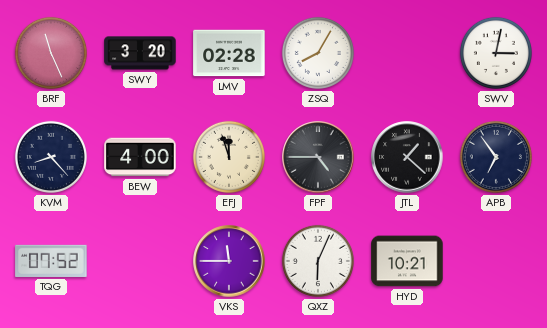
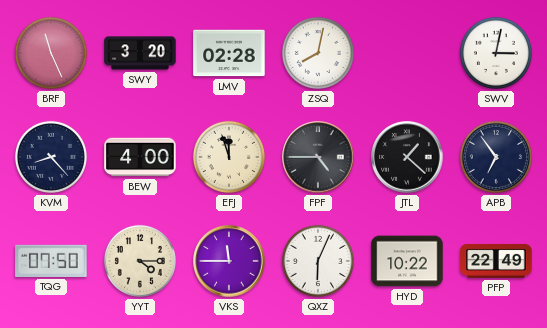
ZSQ: 8:05 -> 8:02 (318, 53)
TQG: 07:52 -> 07:50 (51, 261)
YYT: none -> 4:15 (140, 261)
HYD: 10:21 -> 10:22 (407, 261)
PFP: none -> 22:49 (496, 261)
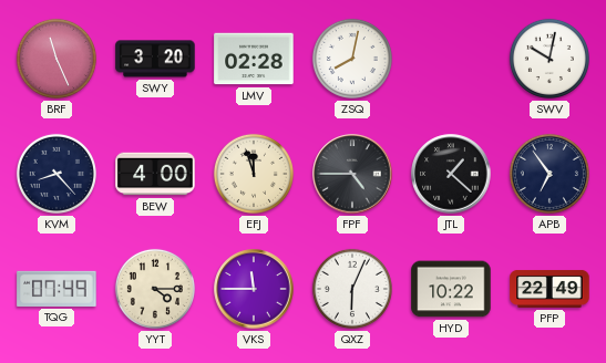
SWV: 3:02 -> 10:02 (549, 59)
TQG: 07:50 -> 07:49 (57, 289)
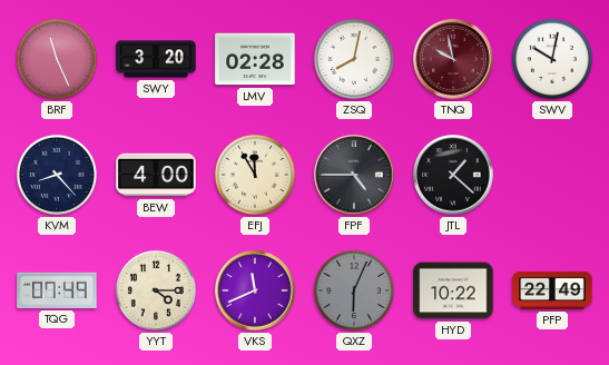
TNQ: none -> 9:58 (453, 59)
EFJ: 11:57 -> 11:55 (255, 175)
APB: 6:54 -> none (549, 174)
VKS: 11:45 -> 11:41 (255, 290)
QXZ dial: white -> grey (354, 290)
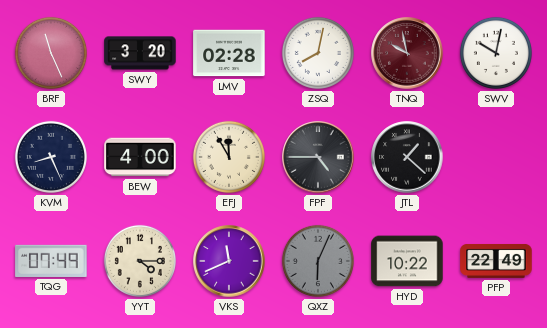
KVM: 8:23 -> 8:26 (51, 157)
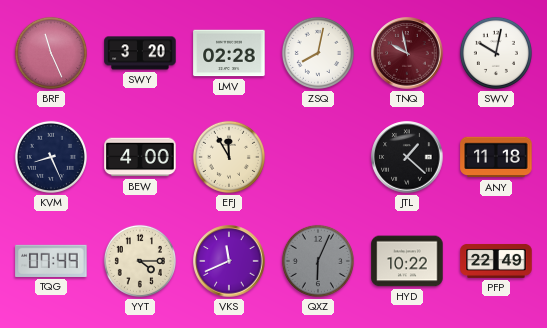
FPF: 4:45 -> none (318, 157)
ANY: none -> 11:18 (496, 157)
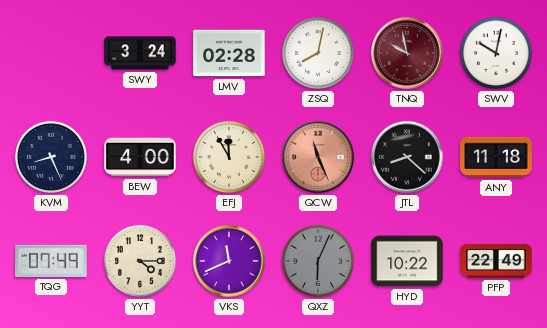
BRF: 11:26 -> none (51, 53)
SWY: 3:20 -> 3:24 (140, 53)
QCW: none -> 11:26 (318, 157)
JTL: 1:22 -> 8:22 (407, 157)
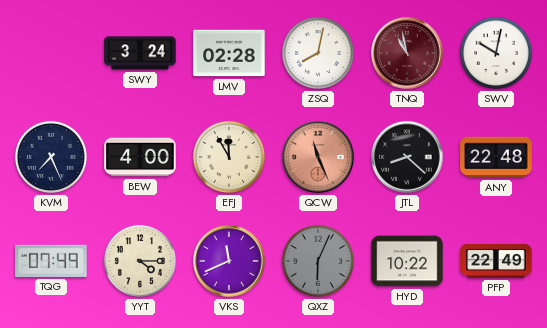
TNQ: 9:58 -> 10:58 (407, 53)
KVM: 8:26 -> 7:26 (51, 157)
ANY: 11:18 -> 22:48 (496, 157)
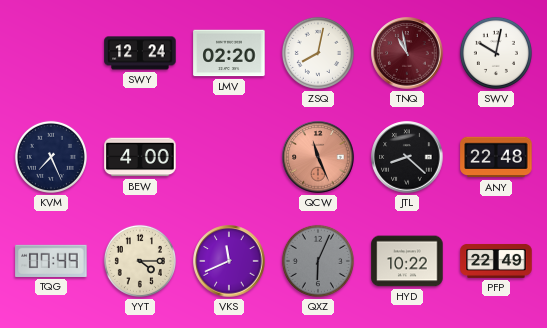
SWY: 3:24 -> 12:24 (140, 53)
LMV: 02:28 -> 02:20 (229, 53)
EFJ: 11:55 -> none (229, 157)
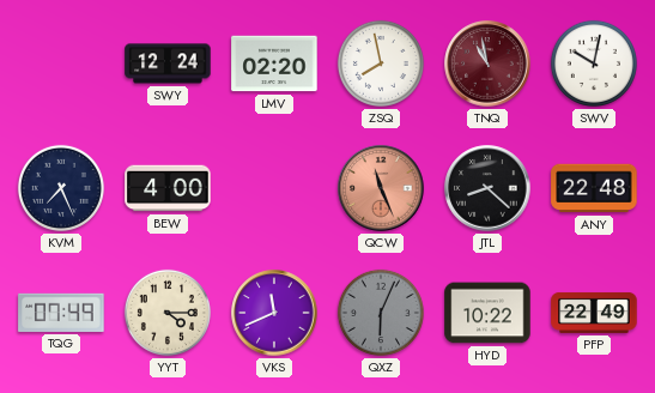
ZSQ: 8:02 -> 7:58 (381, 64)
